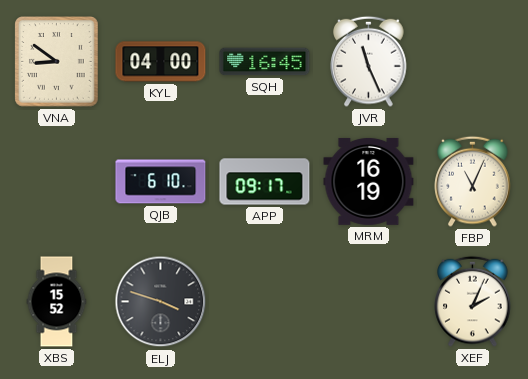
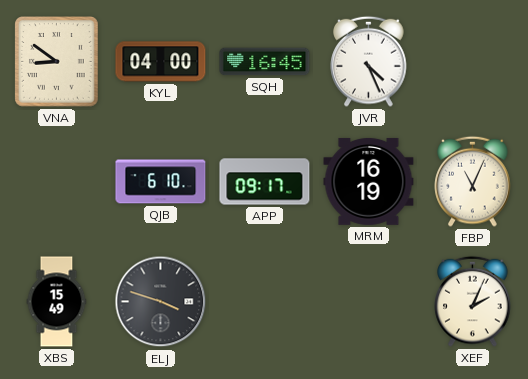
JVR: 11:26 -> 4:26 (369, 61)
XBS: 15:52 -> 15:49 (57, 302)
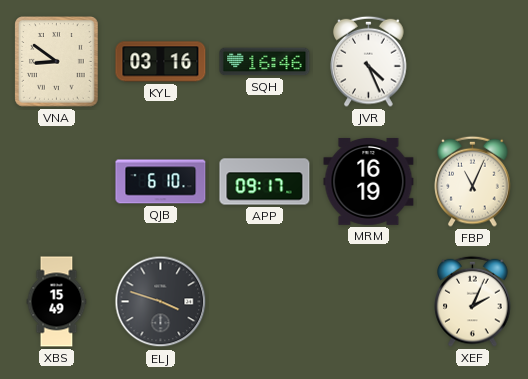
KYL: 04:00 -> 03:16 (161, 62)
SQH: 16:45 -> 16:46 (265, 62)
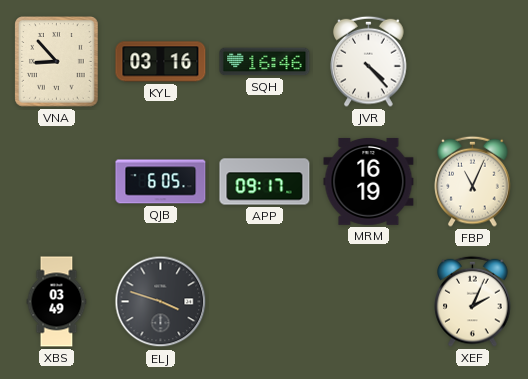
VNA: 8:51 -> 8:53 (57, 62)
JVR: 4:26 -> 4:23 (369, 61)
QJB: 6:10 -> 6:05 (161, 182)
XBS: 15:49 -> 03:49 (57, 302)
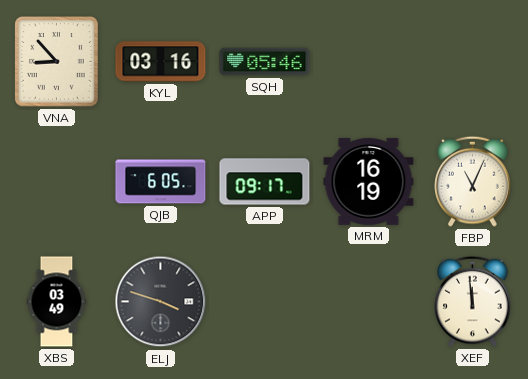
SQH: 16:46 -> 05:46 (265, 62)
JVR: 4:23 -> none (369, 61)
XEF: 2:04 -> 11:59 (473, 301)
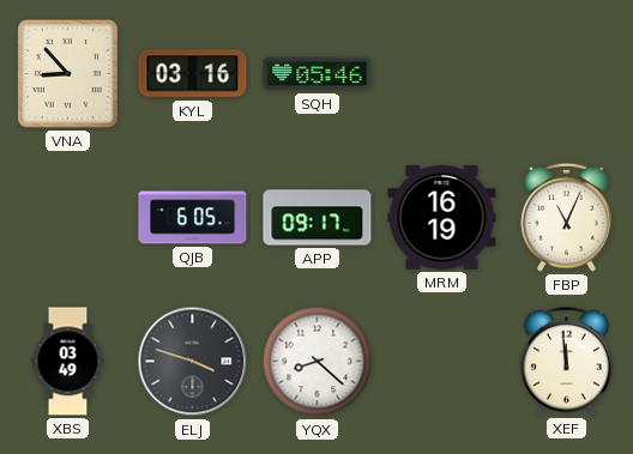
YQX: none -> 8:22 (318, 362)
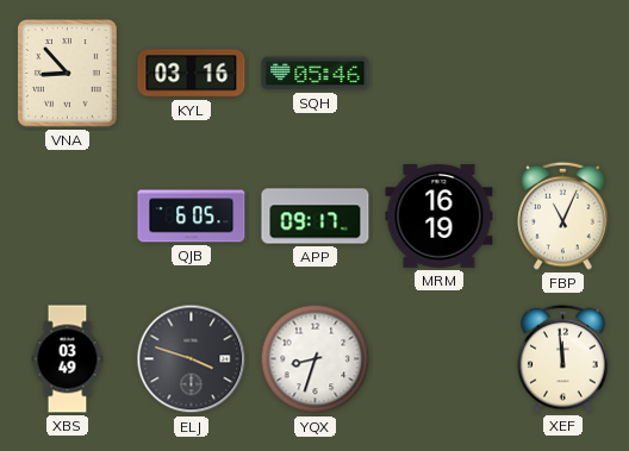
YQX: 8:22 -> 8:33 (316, 359)
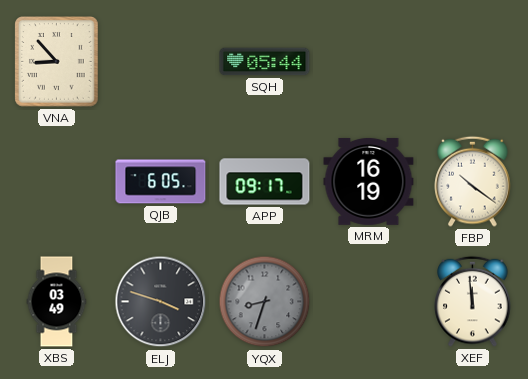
KYL: 03:16 -> none (192, 74)
SQH: 05:46 -> 05:44 (265, 62)
FBP: 11:04 -> 10:21 (473, 181)
YQX dial: white -> grey (265, 302)
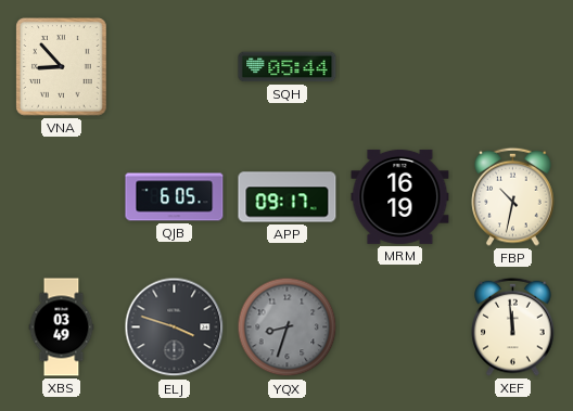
FBP: 10:21 -> 10:32 (513, 196)
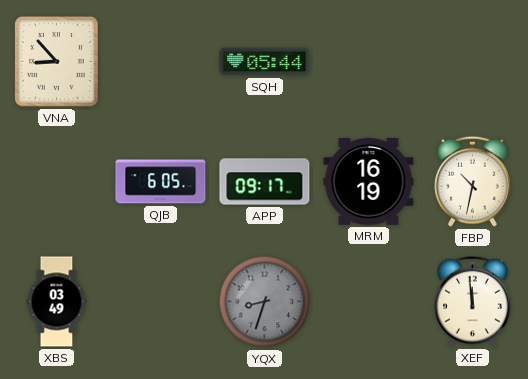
ELJ: 3:48 -> none (175, 327)
